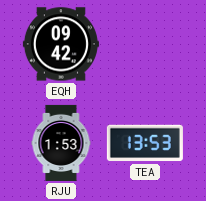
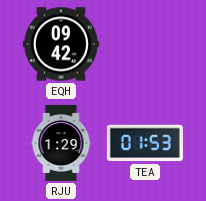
RJU: 1:53 -> 1:29 (61, 143)
TEA: 13:53 -> 01:53 (145, 143)
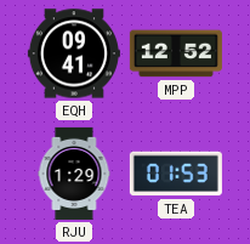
EQH: 09:42 -> 09:41 (74, 53)
MPP: none -> 12:52 (176, 53)
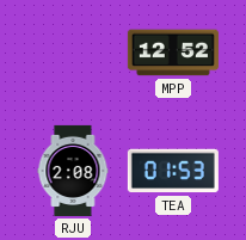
EQH: 09:41 -> none (74, 53)
RJU: 1:29 -> 2:08 (73, 171)
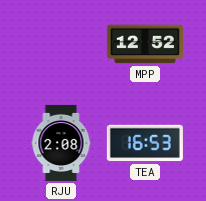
TEA: 01:53 -> 16:53 (145, 143)
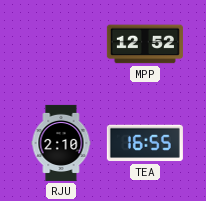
RJU: 2:08 -> 2:10 (61, 143)
TEA: 16:53 -> 16:55 (145, 143)
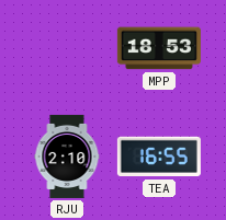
MPP: 12:52 -> 18:53 (159, 48)
